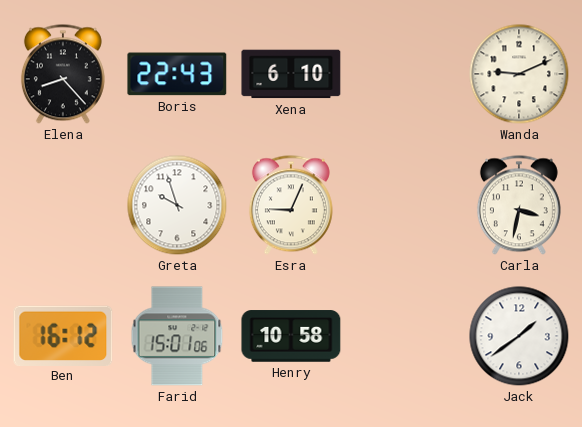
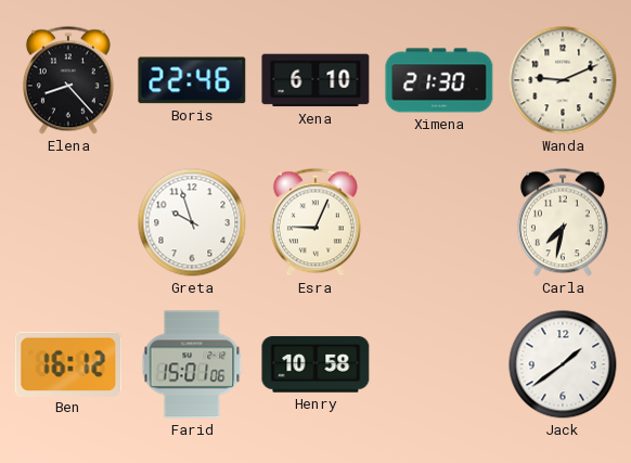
Boris: 22:43 -> 22:46 (192, 80)
Ximena: none -> 21:30 (439, 80)
Carla: 3:32 -> 7:32 (563, 222)
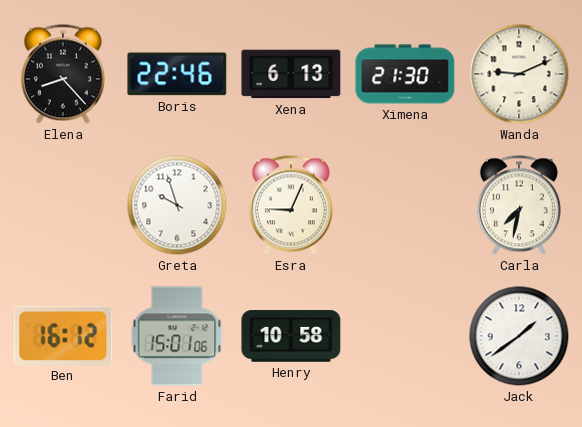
Xena: 6:10 -> 6:13 (291, 74)
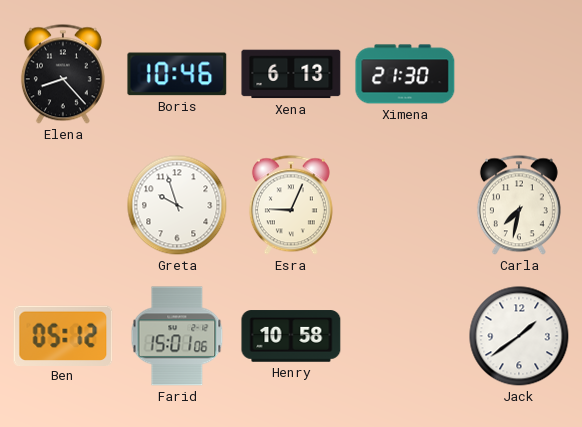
Boris: 22:46 -> 10:46 (177, 74)
Wanda: 9:11 -> none (519, 74)
Ben: 16:12 -> 05:12 (63, 335)
